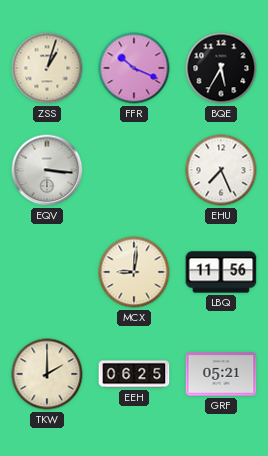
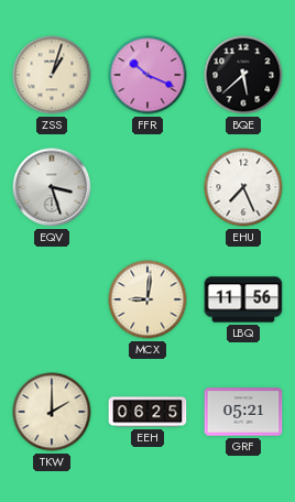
BQE: 5:35 -> 5:38 (243, 75)
EQV: 3:16 -> 3:27 (52, 187)
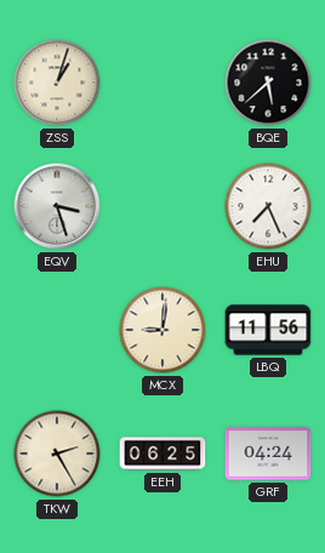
FFR: 10:19 -> none (147, 75)
TKW: 2:00 -> 2:25 (57, 454)
GRF: 05:21 -> 04:24 (268, 454)
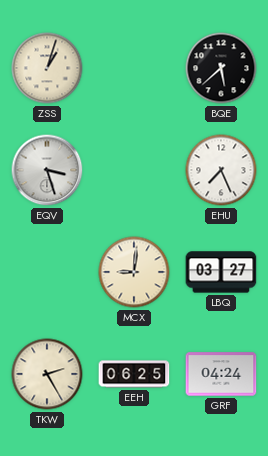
LBQ: 11:56 -> 03:27 (221, 272)
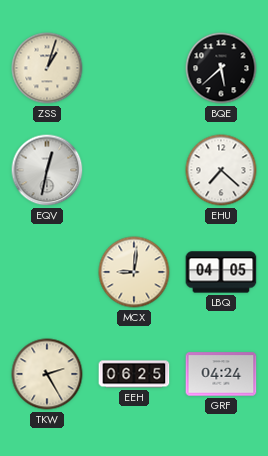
EQV: 3:27 -> 12:32 (47, 170)
EHU: 7:26 -> 7:22 (221, 170)
LBQ: 03:27 -> 04:05 (221, 272)
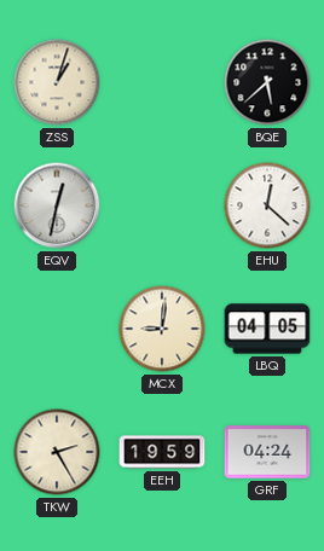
EHU: 7:22 -> 12:22 (267, 205)
EEH: 06:25 -> 19:59 (162, 452)
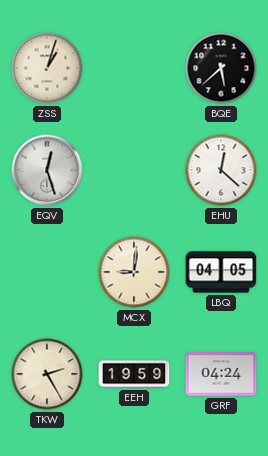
EQV: 12:32 -> 12:27 (47, 170)
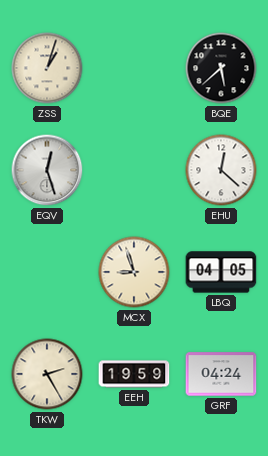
MCX: 9:01 -> 8:57 (134, 272)
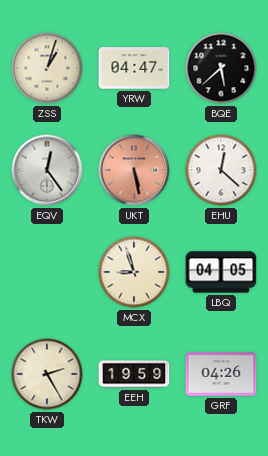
YRW: none -> 04:47 (134, 68)
EQV: 12:27 -> 12:24 (47, 170)
UKT: none -> 5:28 (134, 170)
GRF: 04:24 -> 04:26 (221, 374)
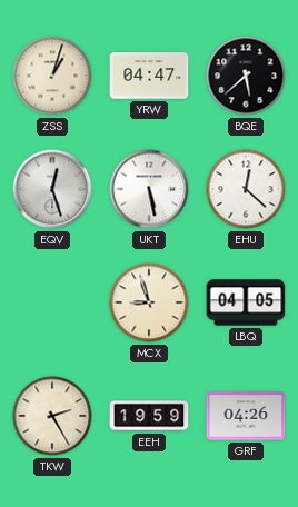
EQV: 12:24 -> 12:27 (52, 189)
UKT dial: salmon -> white (149, 189)
